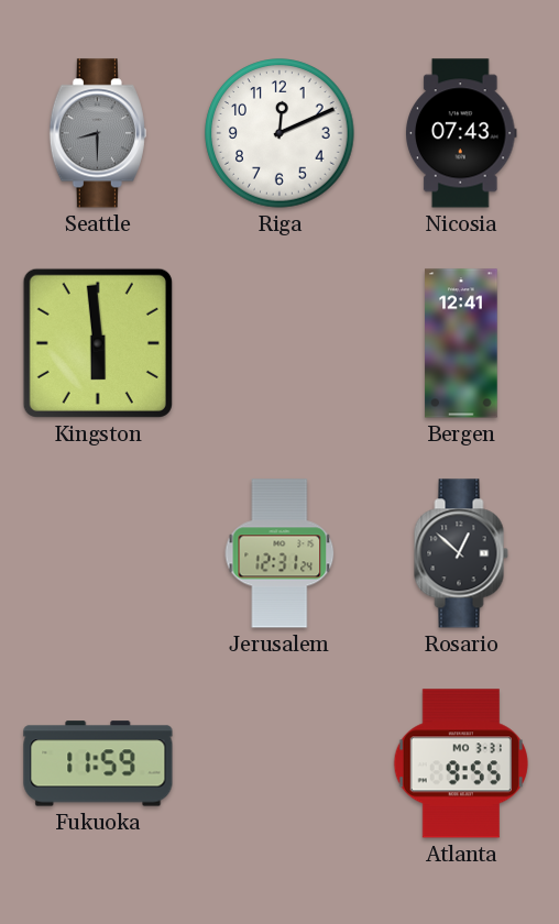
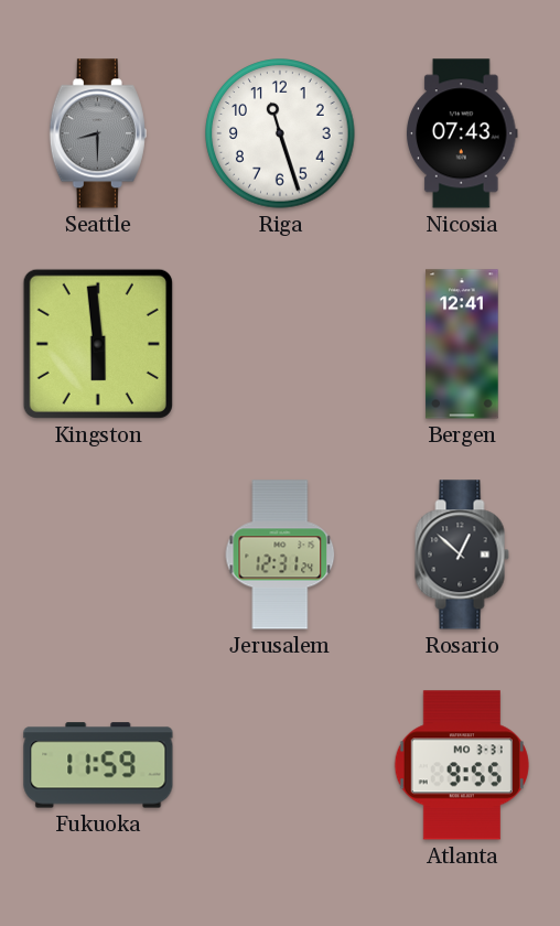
Riga: 12:11 -> 11:27 (280, 133)
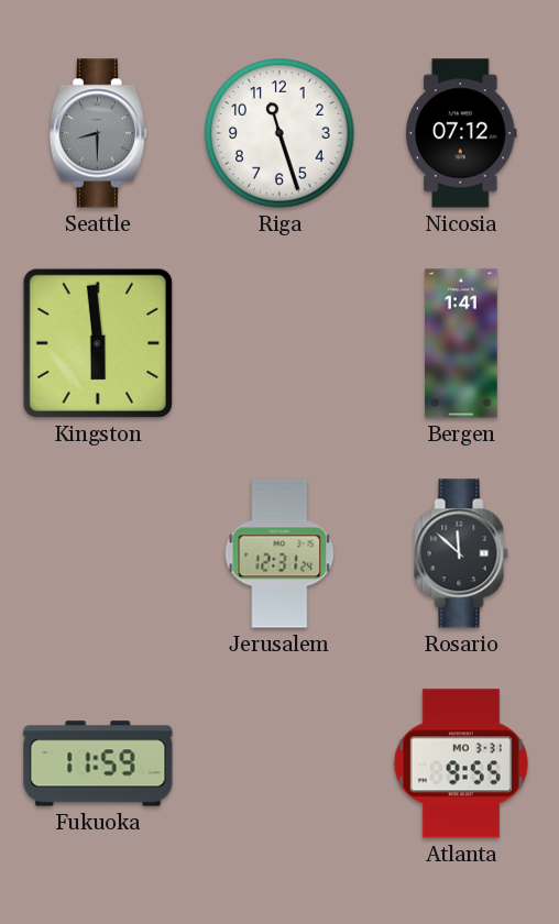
Nicosia: 07:43 -> 07:12 (462, 133)
Bergen: 12:41 -> 1:41 (461, 343)
Rosario: 12:52 -> 11:52 (461, 553)
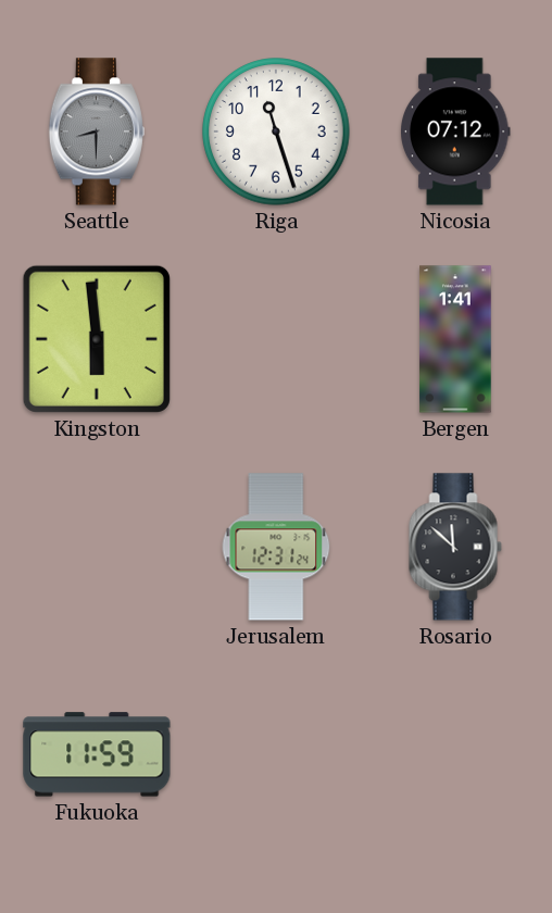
Atlanta: 9:55 -> none (461, 763)
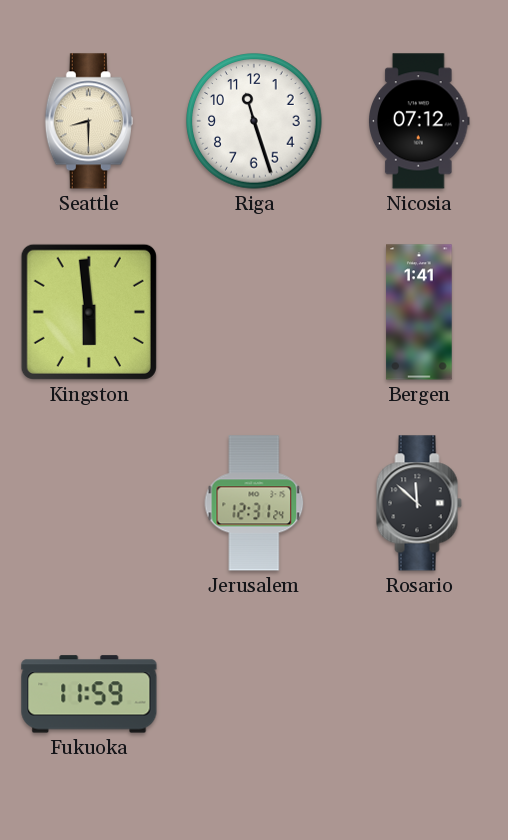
Seattle dial: grey -> cream (89, 121)
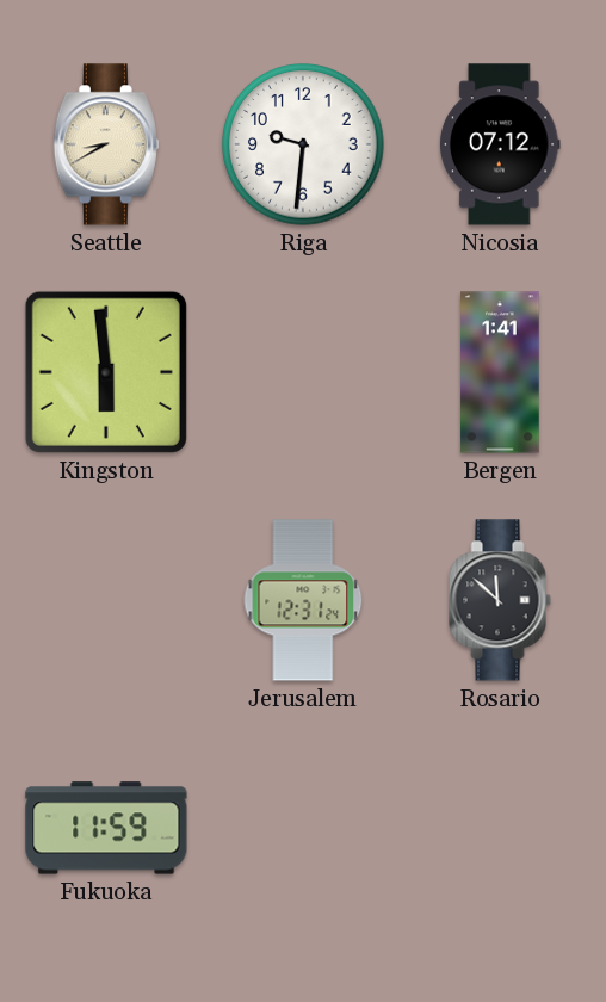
Seattle: 8:30 -> 8:40 (106, 144)
Riga: 11:27 -> 9:31 (303, 144)
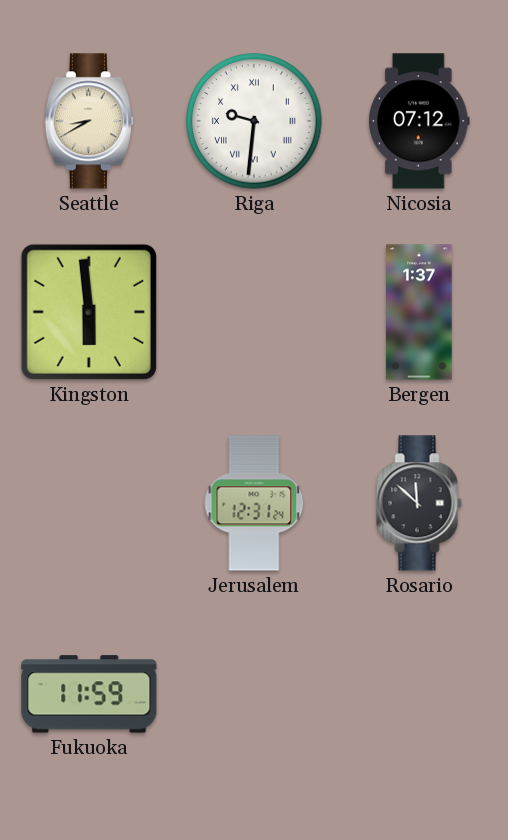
Riga numerals: Arabic -> Roman (254, 121)
Bergen: 1:41 -> 1:37 (419, 312)
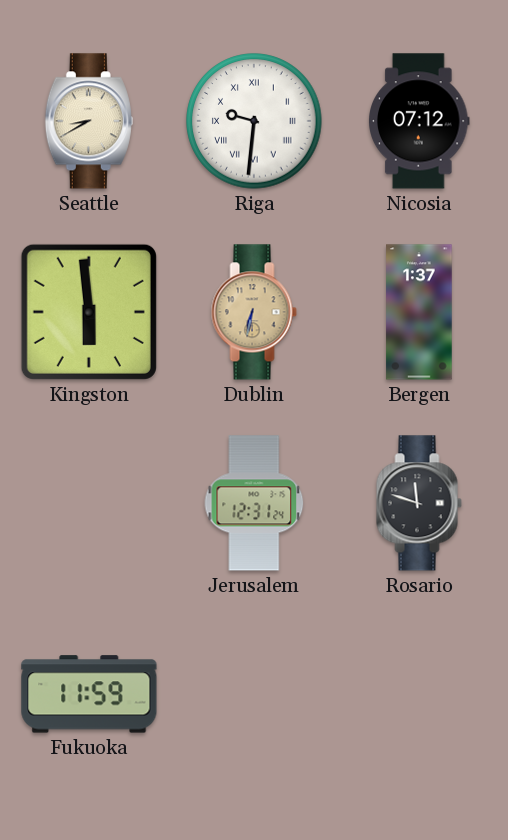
Dublin: none -> 6:32 (254, 312)
Rosario: 11:52 -> 11:48 (419, 503)
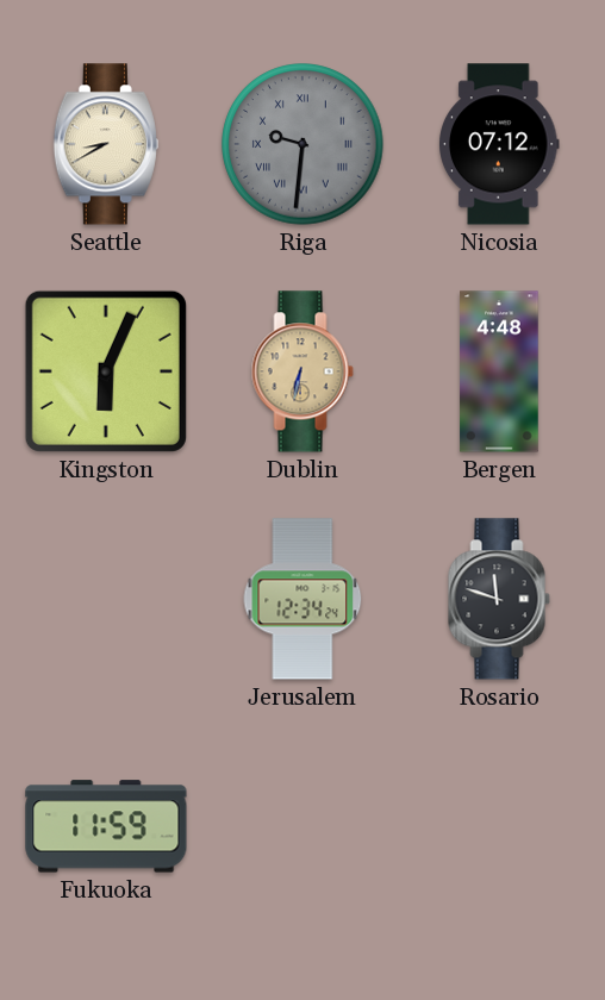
Riga dial: white -> grey (302, 144)
Kingston: 5:59 -> 6:04 (106, 371)
Bergen: 1:37 -> 4:48 (499, 371)
Jerusalem: 12:31 -> 12:34 (302, 599)
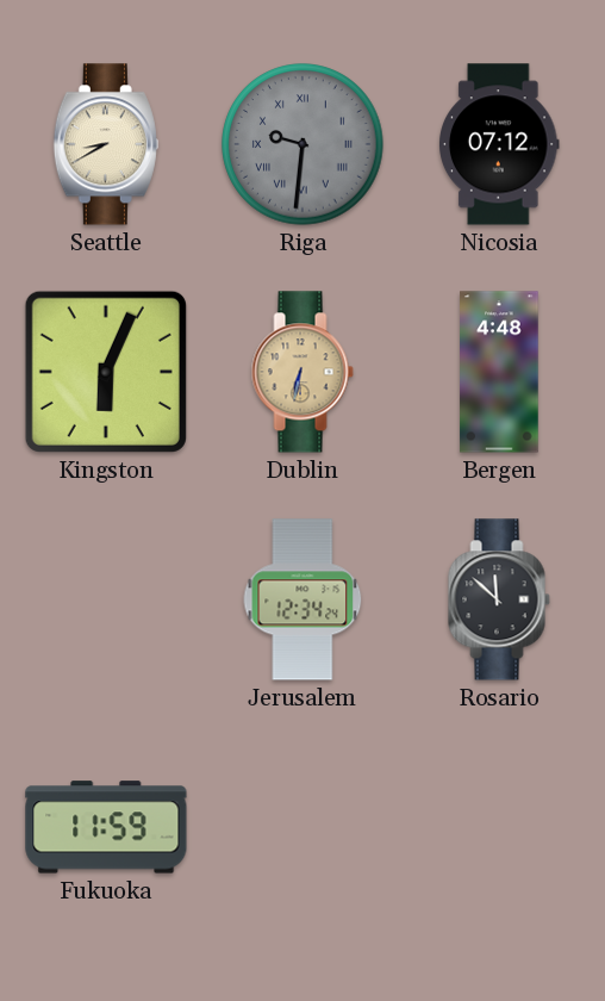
Rosario: 11:48 -> 11:52 (499, 599)
